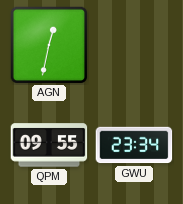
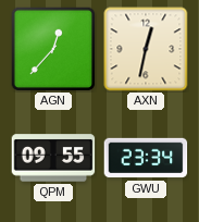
AGN: 12:32 -> 12:37 (53, 49)
AXN: none -> 12:32 (146, 49)
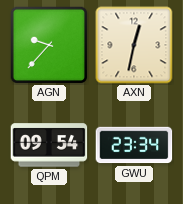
AGN: 12:37 -> 9:37 (49, 45)
QPM: 09:55 -> 09:54 (49, 145)
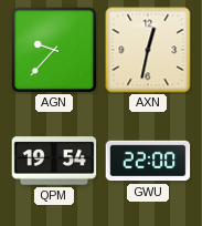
QPM: 09:54 -> 19:54 (54, 161)
GWU: 23:34 -> 22:00 (148, 161)
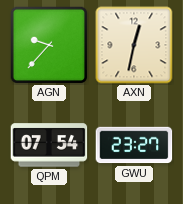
QPM: 19:54 -> 07:54 (49, 145)
GWU: 22:00 -> 23:27 (134, 145)
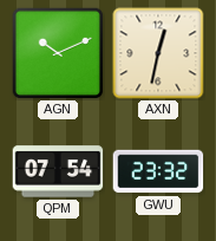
AGN: 9:37 -> 10:11 (58, 53)
GWU: 23:27 -> 23:32 (158, 171)
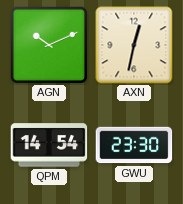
QPM: 07:54 -> 14:54 (49, 145)
GWU: 23:32 -> 23:30 (134, 145)
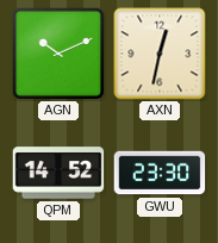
QPM: 14:54 -> 14:52 (58, 173)
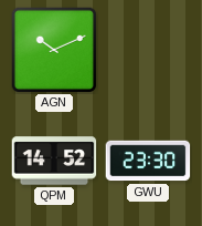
AXN: 12:32 -> none (160, 54)
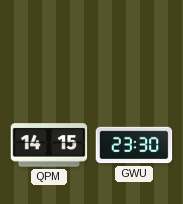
AGN: 10:11 -> none (54, 50)
QPM: 14:52 -> 14:15 (49, 145)
